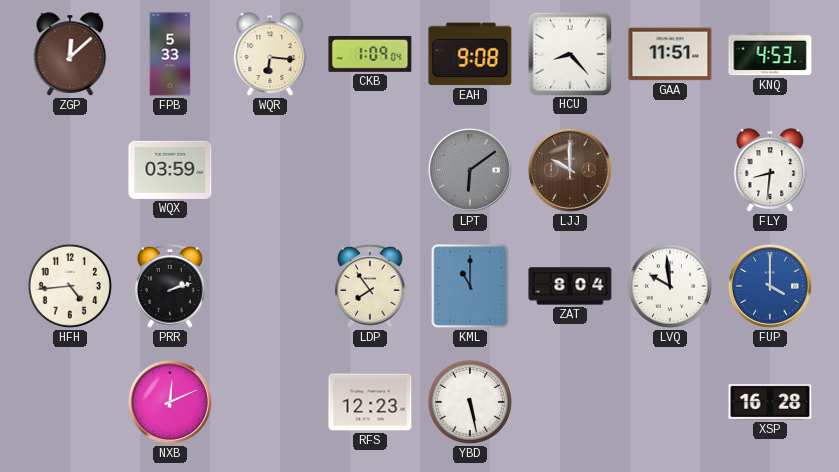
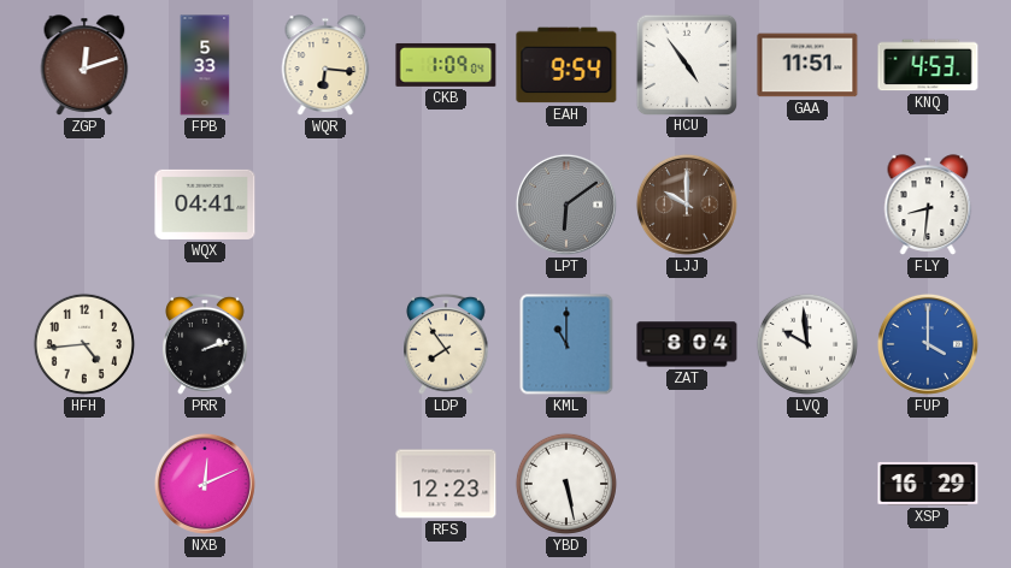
ZGP: 12:08 -> 12:12 (84, 65)
EAH: 9:08 -> 9:54 (566, 65)
HCU: 8:23 -> 4:54 (686, 64)
WQX: 03:59 -> 04:41 (205, 205)
XSP: 16:28 -> 16:29 (928, 484)
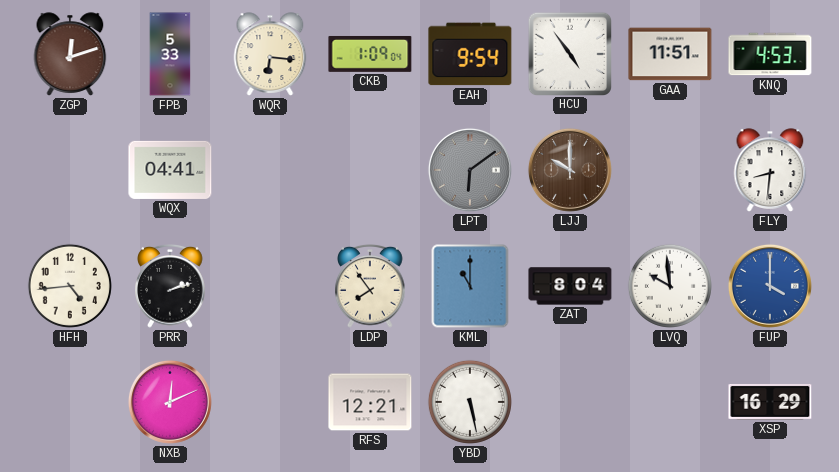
RFS: 12:23 -> 12:21 (370, 402)
